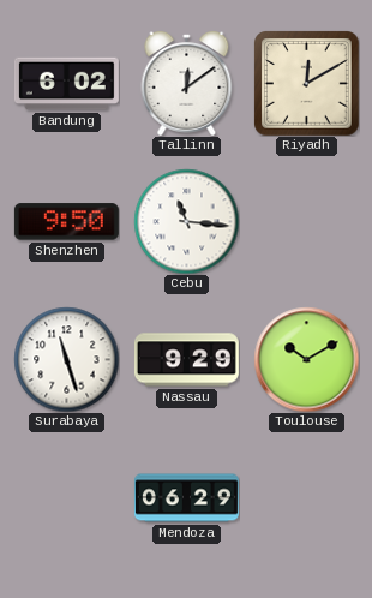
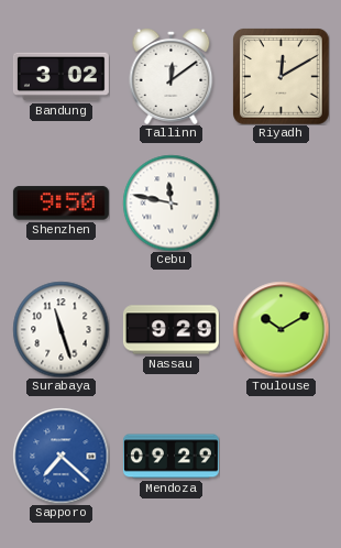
Bandung: 6:02 -> 3:02 (61, 77)
Cebu: 11:16 -> 11:47 (170, 202)
Sapporo: none -> 7:22 (61, 456)
Mendoza: 06:29 -> 09:29 (170, 457)
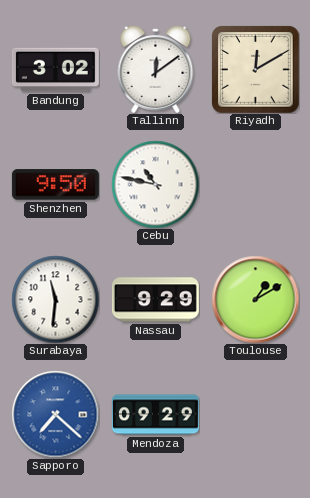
Cebu: 11:47 -> 10:47 (155, 184)
Surabaya: 11:27 -> 11:31 (55, 299)
Toulouse: 10:10 -> 1:10 (255, 299)
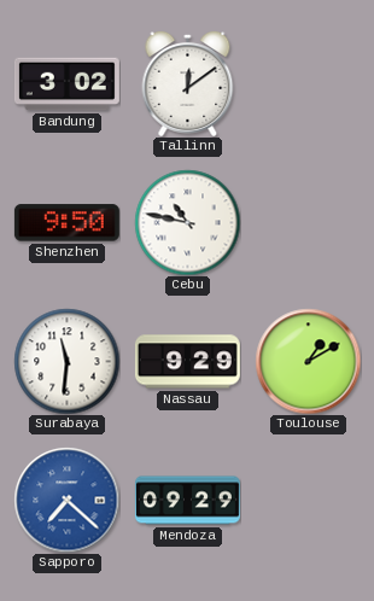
Riyadh: 12:10 -> none (256, 70)
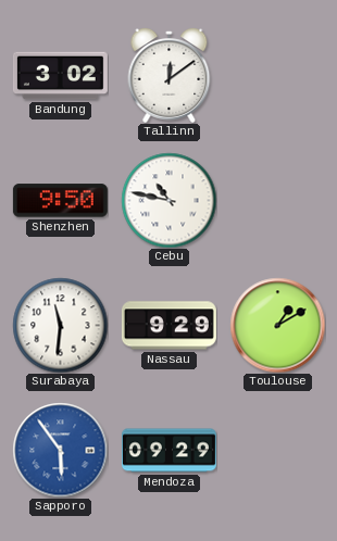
Sapporo: 7:22 -> 5:54 (60, 450)
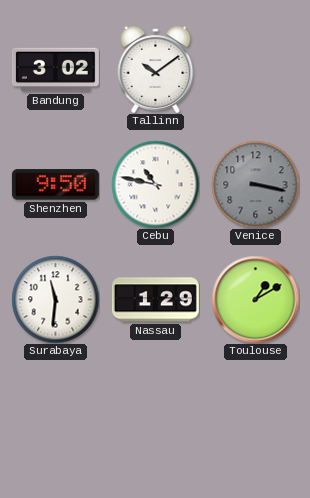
Tallinn: 12:09 -> 10:09 (156, 70)
Venice: none -> 3:17 (255, 184)
Nassau: 9:29 -> 1:29 (155, 300)
Sapporo: 5:54 -> none (60, 450)
Mendoza: 09:29 -> none (168, 451)
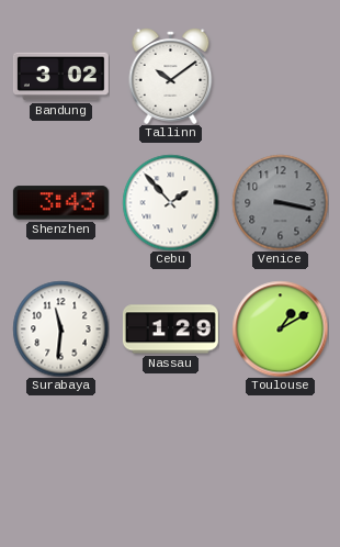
Shenzhen: 9:50 -> 3:43 (60, 203)
Cebu: 10:47 -> 1:53 (170, 202)
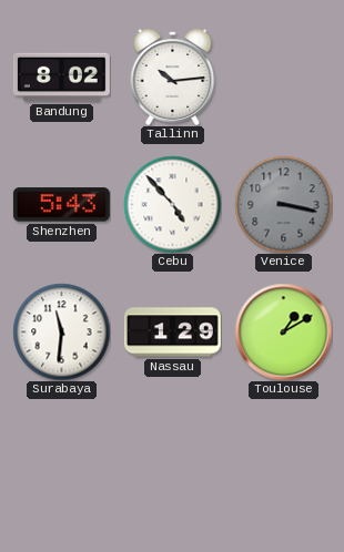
Bandung: 3:02 -> 8:02 (61, 78)
Tallinn: 10:09 -> 10:14 (173, 78)
Shenzhen: 3:43 -> 5:43 (61, 205)
Cebu: 1:53 -> 4:53 (172, 204)
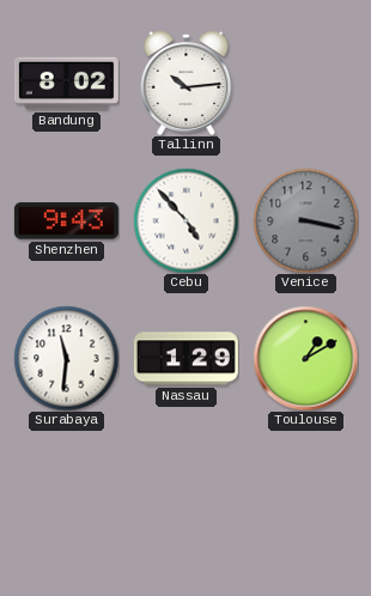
Shenzhen: 5:43 -> 9:43 (66, 221)
